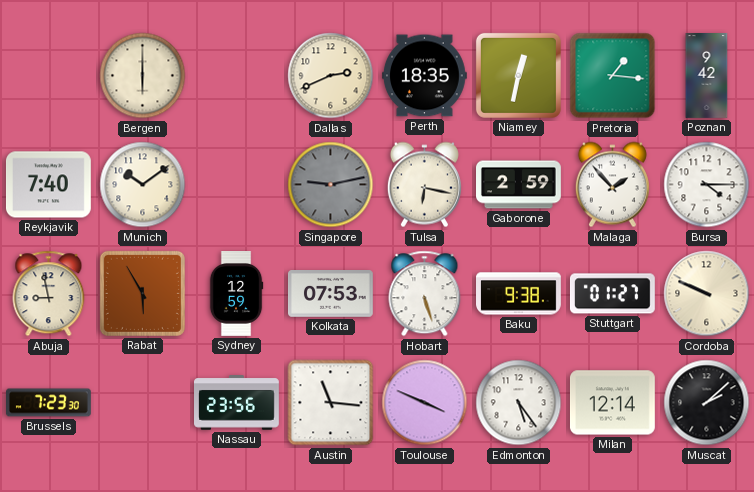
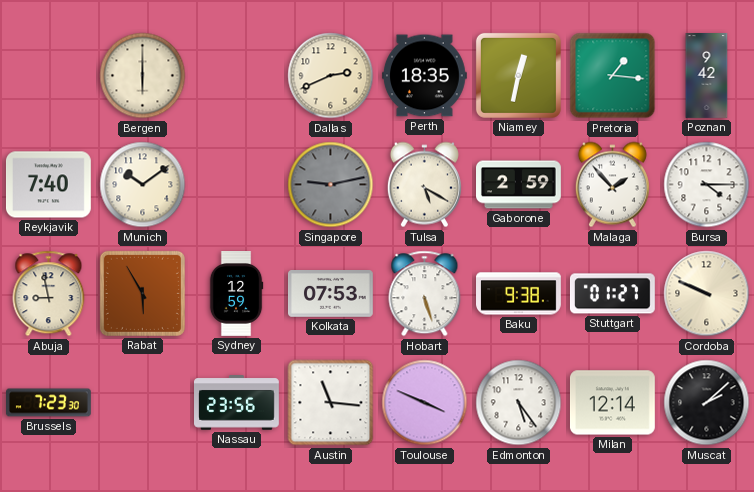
Tulsa: 6:17 -> 5:20 (424, 185)
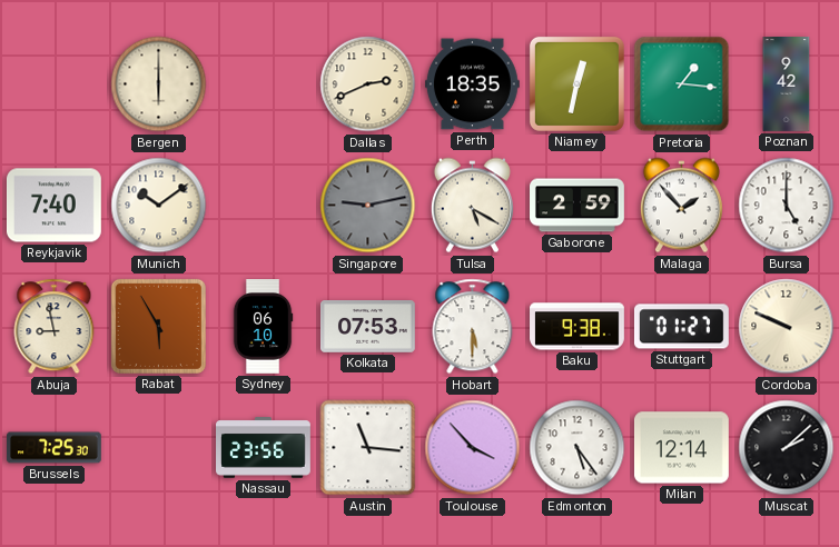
Bursa: 4:15 -> 5:00 (787, 206)
Sydney: 12:59 -> 06:10 (263, 327)
Hobart: 5:27 -> 5:30 (473, 327)
Brussels: 7:23 -> 7:25 (55, 448)
Toulouse: 3:49 -> 3:53 (473, 448)
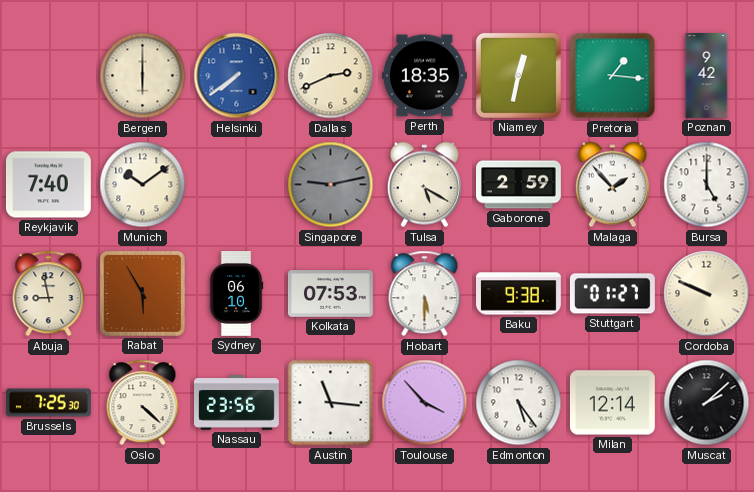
Helsinki: none -> 7:39 (237, 76)
Oslo: none -> 4:22 (143, 403)
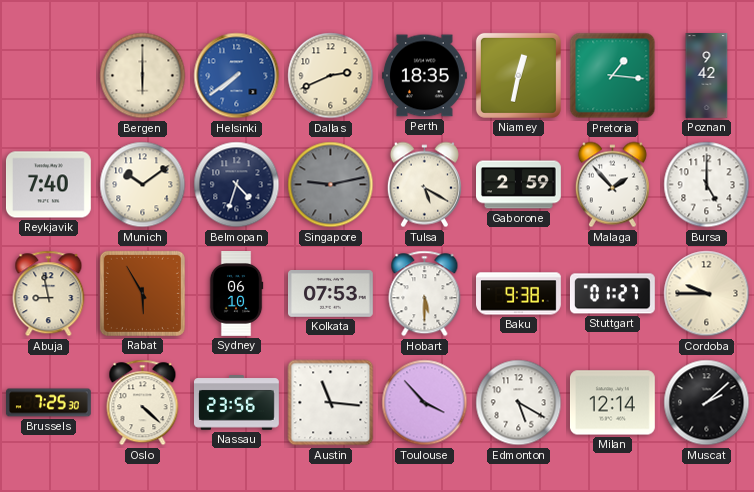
Belmopan: none -> 4:33 (237, 185)
Cordoba: 9:49 -> 9:45 (707, 294)
Edmonton: 5:24 -> 5:20 (519, 403)
